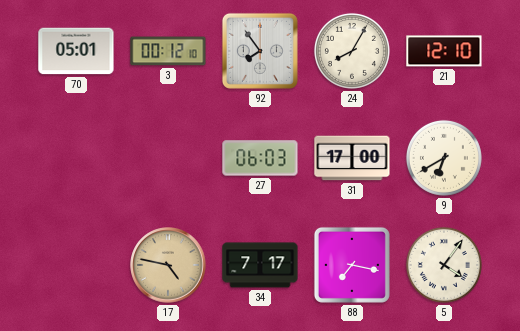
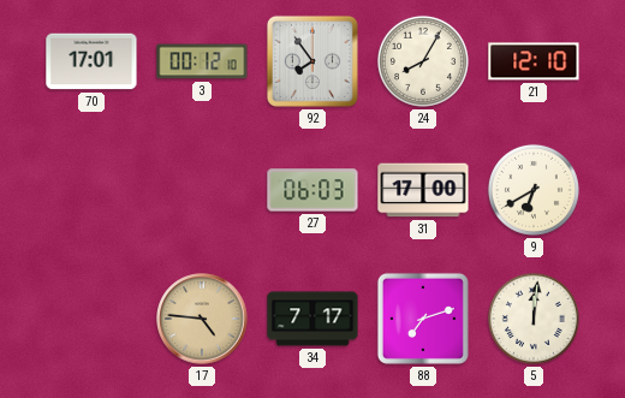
70: 05:01 -> 17:01 (91, 61)
17: 4:47 -> 4:46 (202, 319)
88: 7:17 -> 7:12 (423, 319)
5: 4:06 -> 12:01 (534, 319)
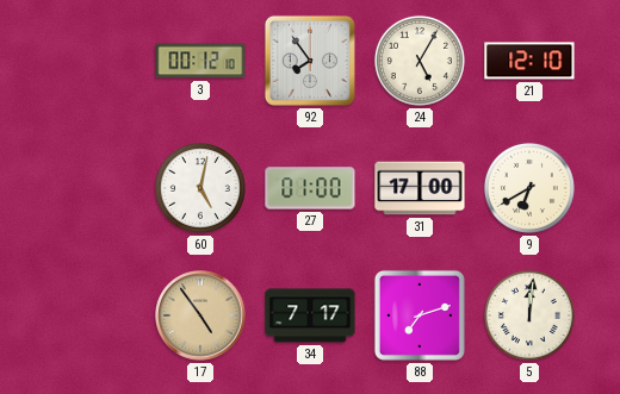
70: 17:01 -> none (91, 61)
24: 8:05 -> 5:05 (420, 61)
60: none -> 5:02 (200, 188)
27: 06:03 -> 01:00 (310, 188)
17: 4:46 -> 4:54 (200, 315)
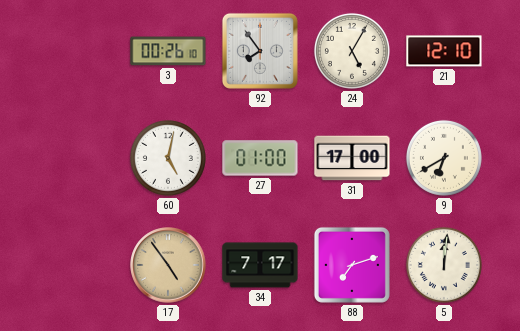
3: 00:12 -> 00:26 (168, 51)
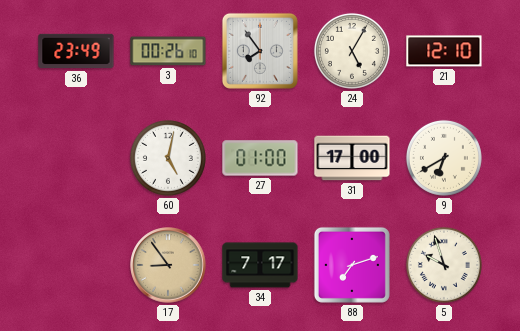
36: none -> 23:49 (76, 51)
17: 4:54 -> 8:54 (168, 265)
5: 12:01 -> 9:57 (444, 265)
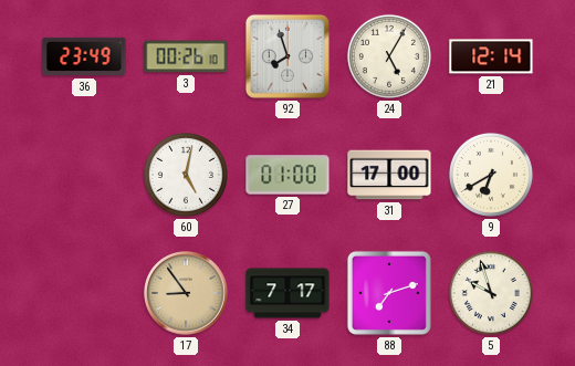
92: 7:54 -> 7:57 (287, 56)
21: 12:10 -> 12:14 (491, 56)
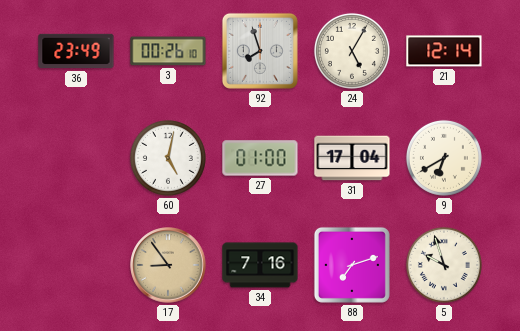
31: 17:00 -> 17:04 (352, 158)
34: 7:17 -> 7:16 (260, 265)
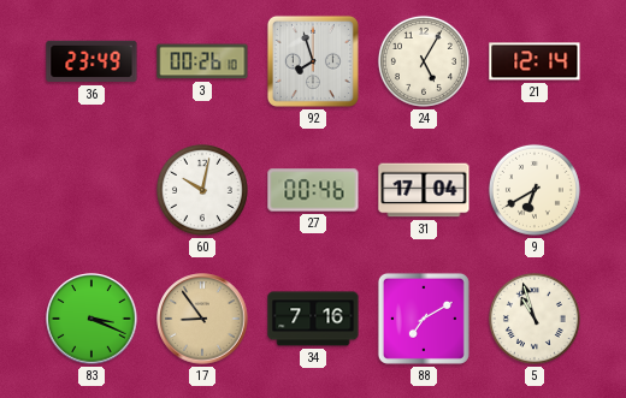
60: 5:02 -> 10:02 (202, 190)
27: 01:00 -> 00:46 (313, 190)
83: none -> 3:19 (91, 319)
88: 7:12 -> 7:10 (424, 319)
5: 9:57 -> 10:57 (535, 319)
